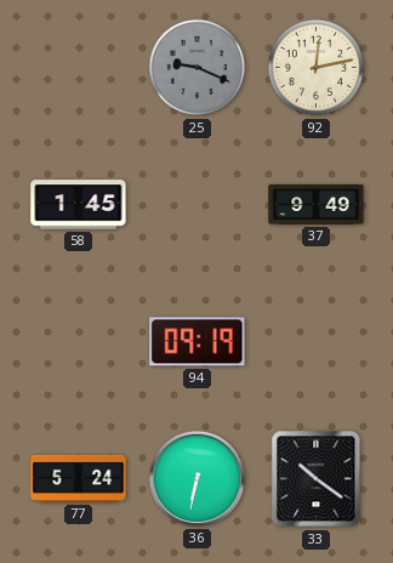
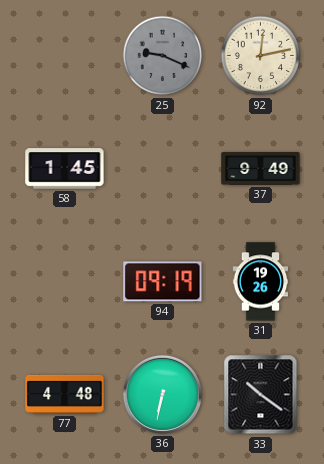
31: none -> 19:26 (261, 282)
77: 5:24 -> 4:48 (65, 394)
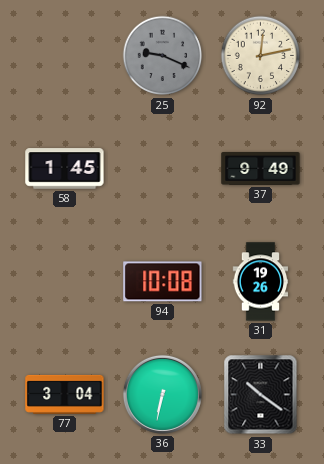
94: 09:19 -> 10:08 (163, 282)
77: 4:48 -> 3:04 (65, 394)
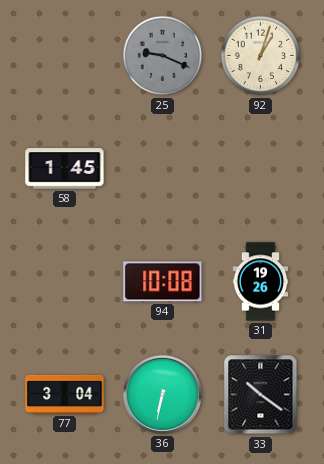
92: 12:13 -> 1:03 (261, 56)
37: 9:49 -> none (261, 168)
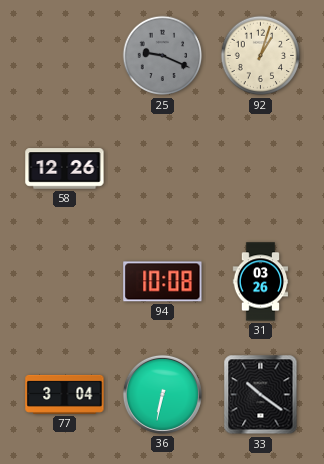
58: 1:45 -> 12:26 (65, 169)
31: 19:26 -> 03:26 (261, 282)
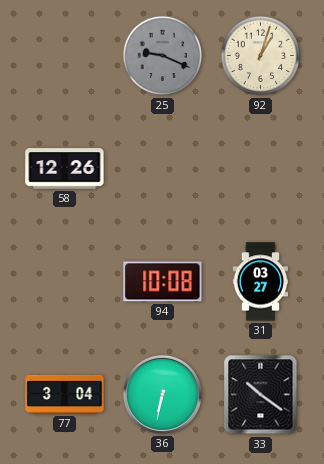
31: 03:26 -> 03:27 (261, 282)
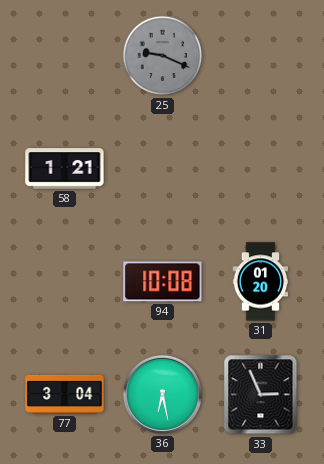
92: 1:03 -> none (261, 56)
58: 12:26 -> 1:21 (65, 169)
31: 03:27 -> 01:20 (261, 282)
36: 6:32 -> 6:28 (162, 394)
33: 10:21 -> 2:56 (261, 395)
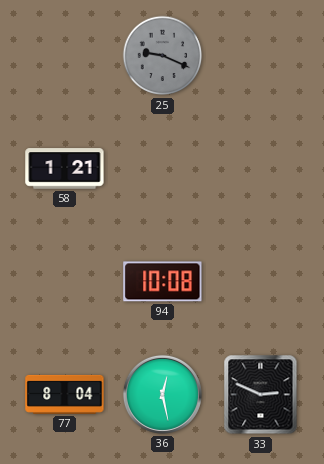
31: 01:20 -> none (261, 282)
77: 3:04 -> 8:04 (65, 394)
36: 6:28 -> 12:28 (162, 394)
33: 2:56 -> 2:49 (261, 395)
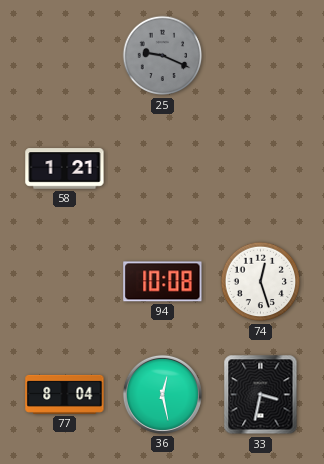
74: none -> 12:27 (261, 282)
33: 2:49 -> 3:32 (261, 395)
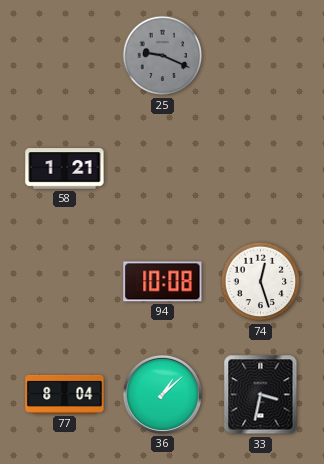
36: 12:28 -> 1:08 (162, 394)
